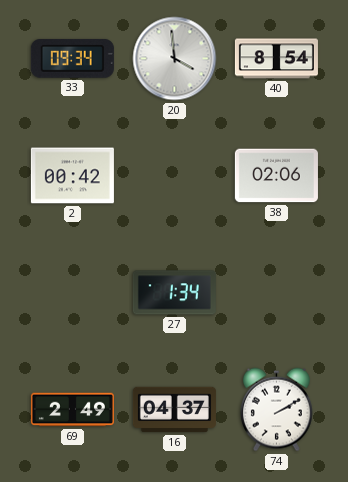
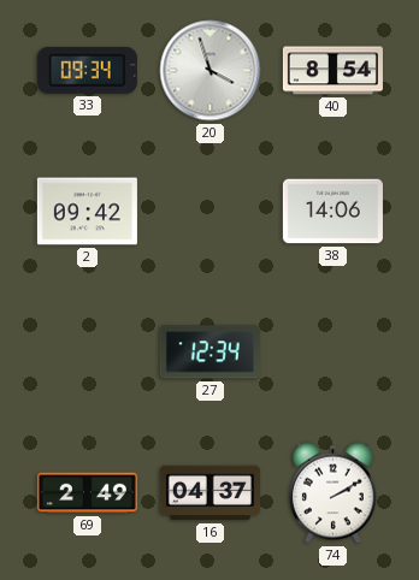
20: 3:59 -> 3:57 (211, 71)
2: 00:42 -> 09:42 (87, 212)
38: 02:06 -> 14:06 (332, 212)
27: 1:34 -> 12:34 (209, 353)
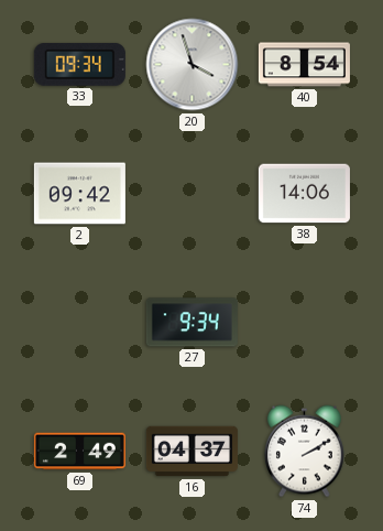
27: 12:34 -> 9:34 (191, 323)
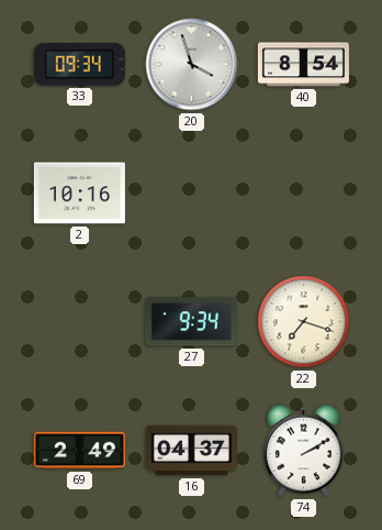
2: 09:42 -> 10:16 (79, 194)
38: 14:06 -> none (304, 194)
22: none -> 7:18 (304, 322)
